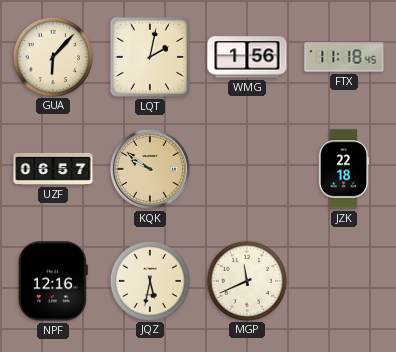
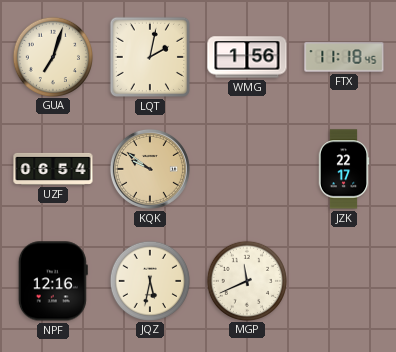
GUA: 6:07 -> 7:03 (52, 56)
UZF: 06:57 -> 06:54 (53, 169)
JZK: 22:18 -> 22:17 (344, 169)
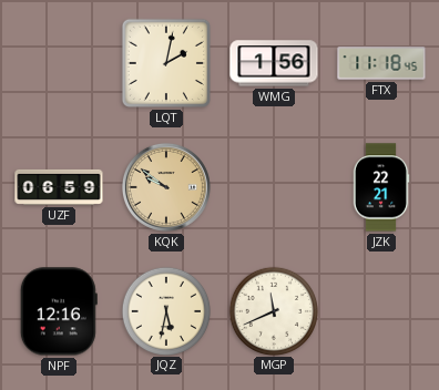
GUA: 7:03 -> none (52, 56)
UZF: 06:54 -> 06:59 (59, 187)
JZK: 22:17 -> 22:21 (381, 187)
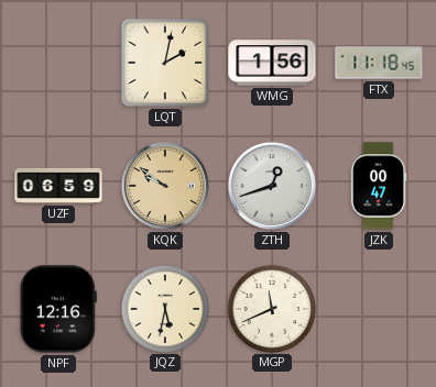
ZTH: none -> 12:42 (272, 186)
JZK: 22:21 -> 00:47 (379, 186)
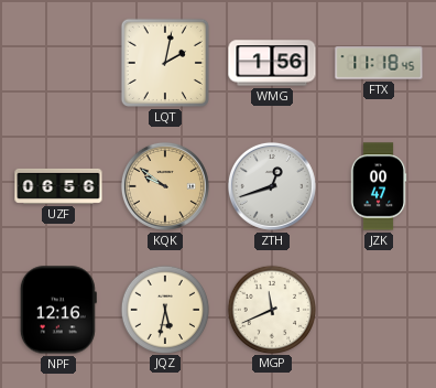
UZF: 06:59 -> 06:56 (58, 186)
